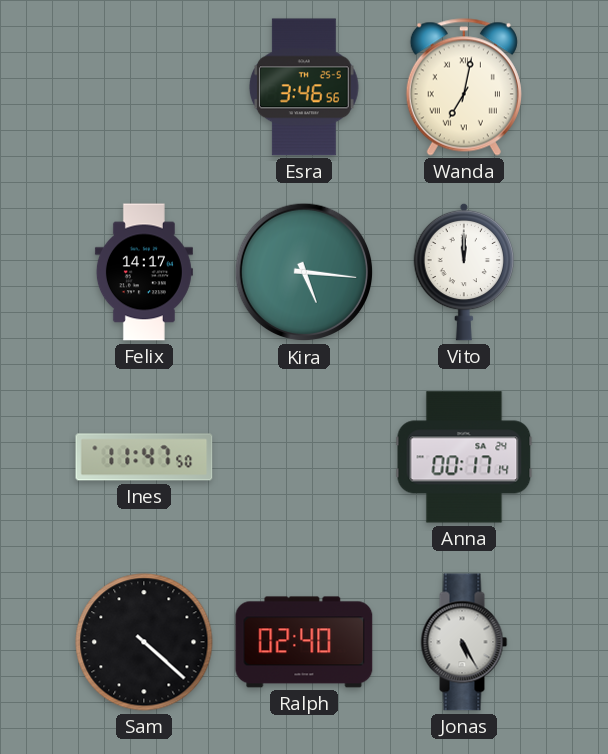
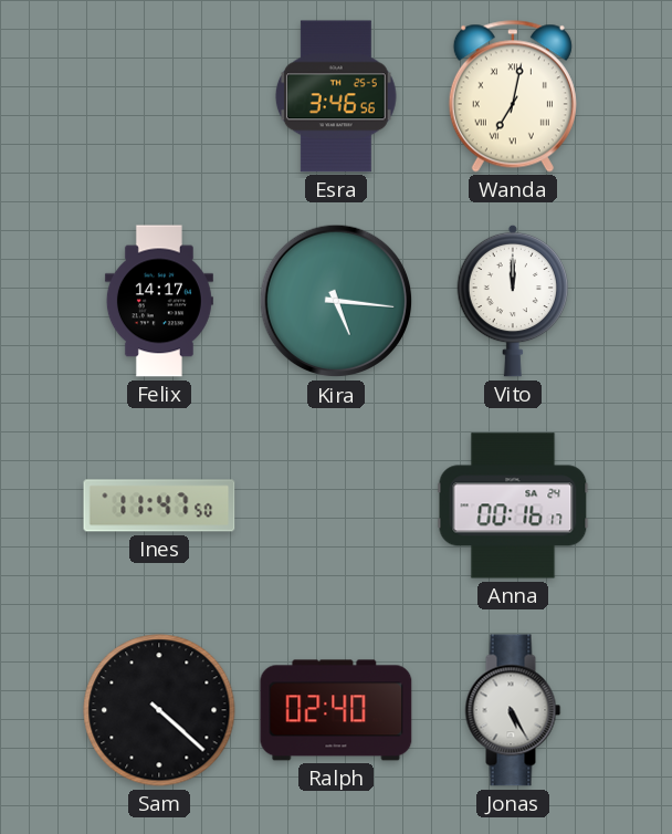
Anna: 00:17 -> 00:16 (513, 505)
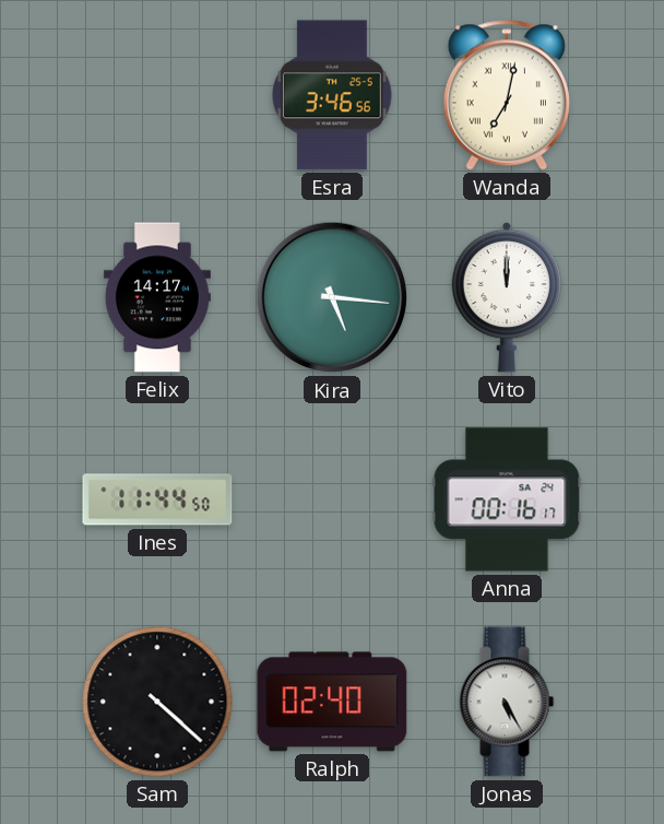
Ines: 11:47 -> 11:44 (157, 499)
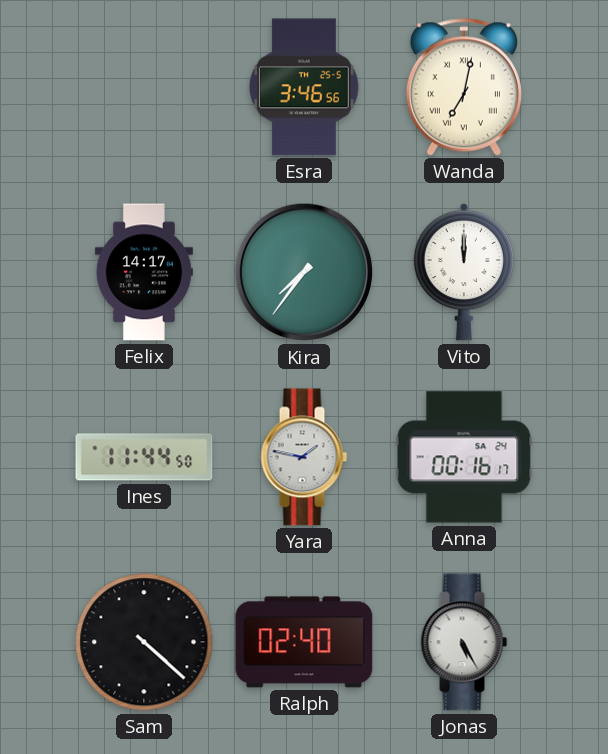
Kira: 5:16 -> 7:36 (304, 272)
Yara: none -> 1:47 (304, 457)
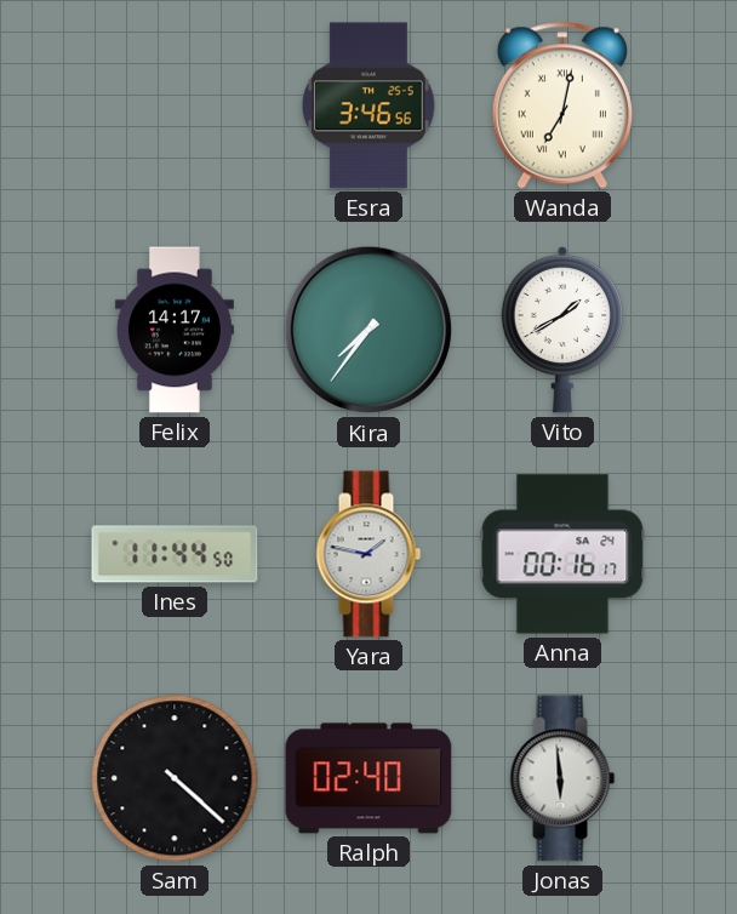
Vito: 12:00 -> 1:40 (561, 330)
Jonas: 5:25 -> 5:59 (562, 778)
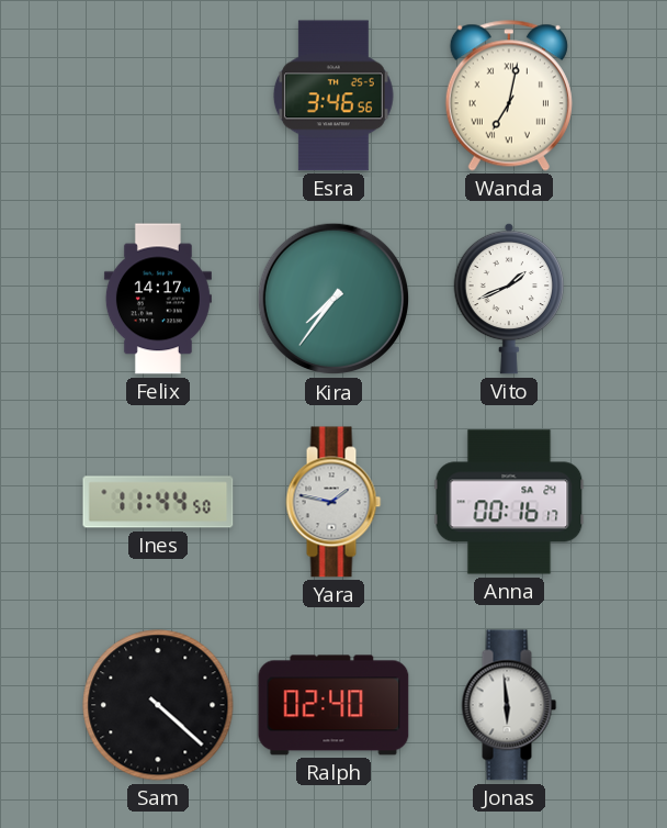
Vito: 1:40 -> 1:41 (508, 299)
